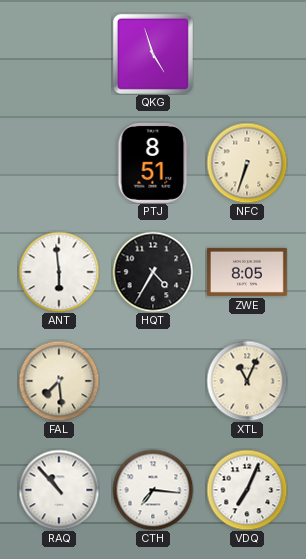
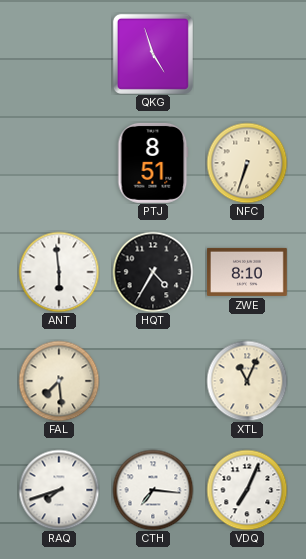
ZWE: 8:05 -> 8:10 (247, 272)
RAQ: 10:53 -> 7:42 (59, 490)
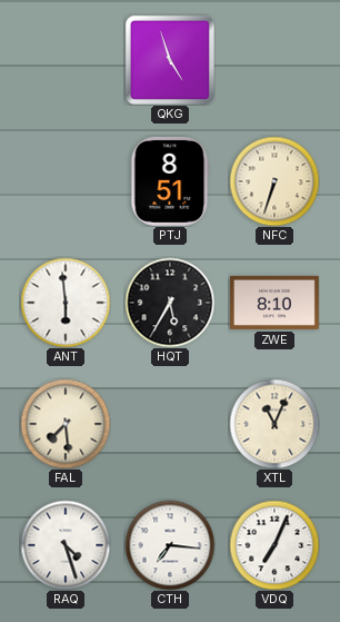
HQT: 4:35 -> 5:35 (170, 303)
RAQ: 7:42 -> 4:27 (66, 545)
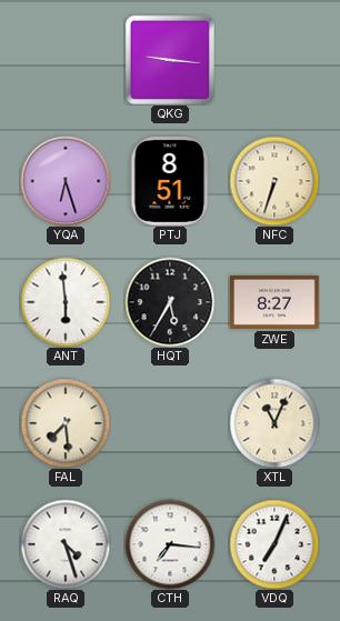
QKG: 4:57 -> 9:16 (170, 60)
YQA: none -> 6:27 (66, 181)
ZWE: 8:10 -> 8:27 (274, 302)
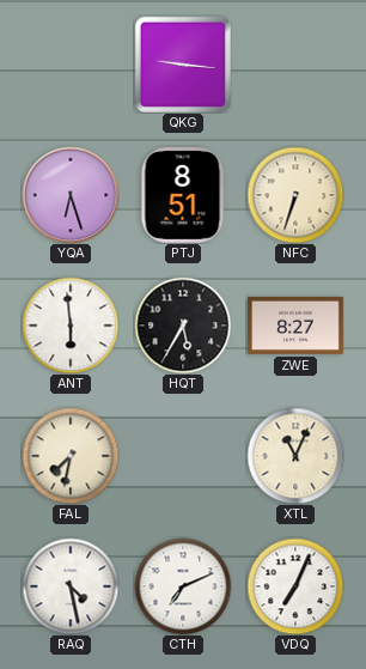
FAL: 7:29 -> 7:32 (71, 456)
RAQ: 4:27 -> 4:28 (71, 586)
CTH: 7:16 -> 7:11 (183, 586)
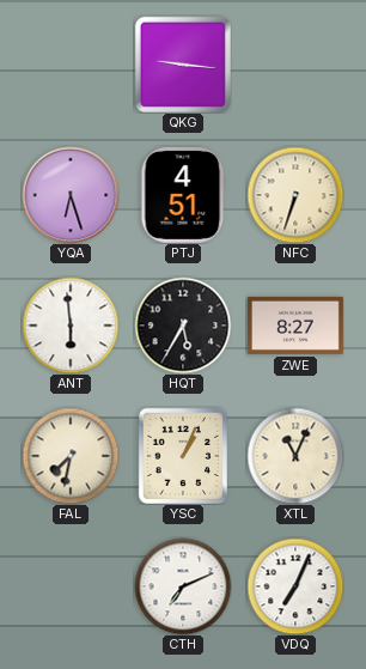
PTJ: 8:51 -> 4:51 (183, 195)
YSC: none -> 1:04 (182, 456)
RAQ: 4:28 -> none (71, 586)
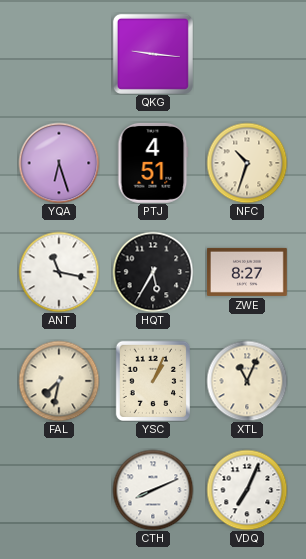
NFC: 6:33 -> 10:33 (247, 163)
ANT: 5:59 -> 11:17 (59, 272)
CTH: 7:11 -> 8:11 (153, 490)
